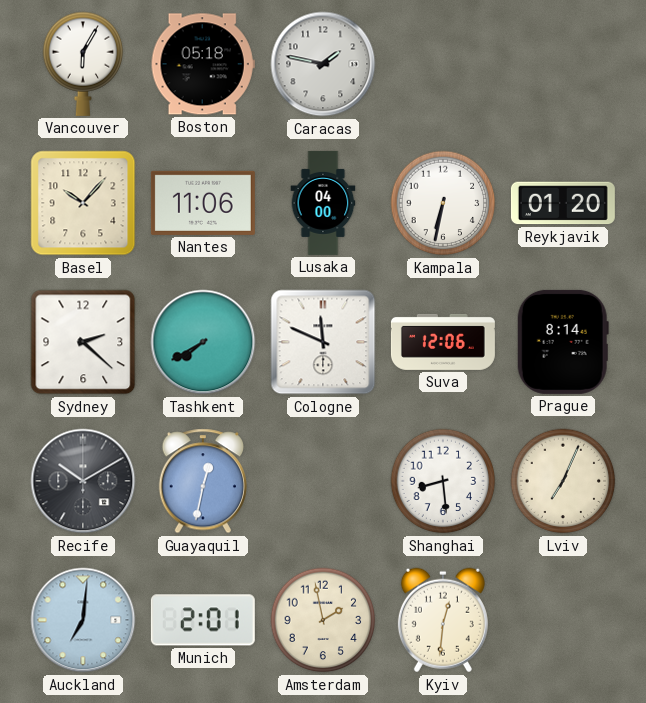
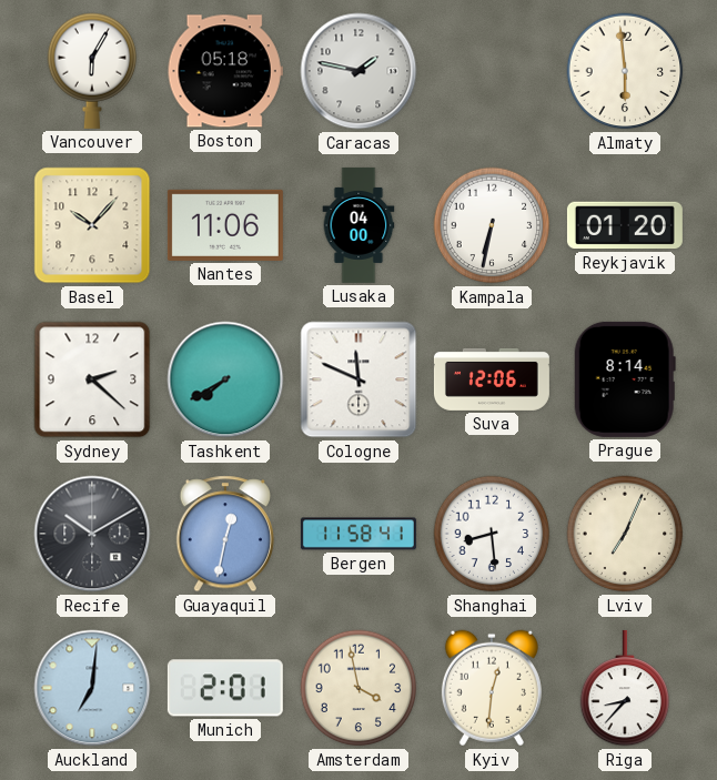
Almaty: none -> 5:59 (625, 71)
Bergen: none -> 11:58 (358, 534)
Amsterdam: 1:58 -> 3:58 (358, 688)
Riga: none -> 8:37 (625, 688)
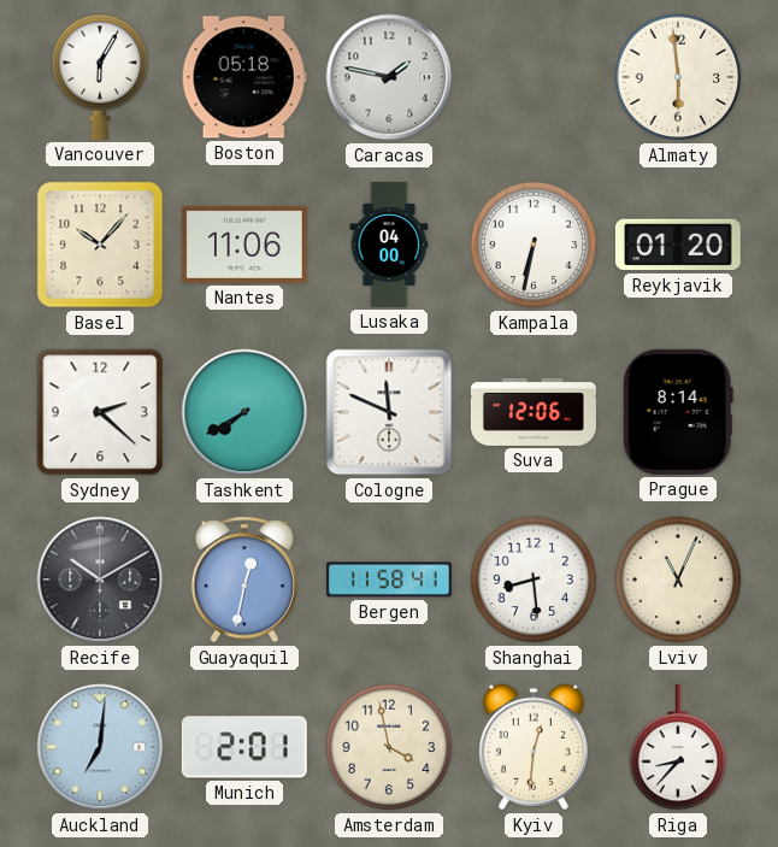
Lviv: 7:04 -> 11:04 (678, 580)
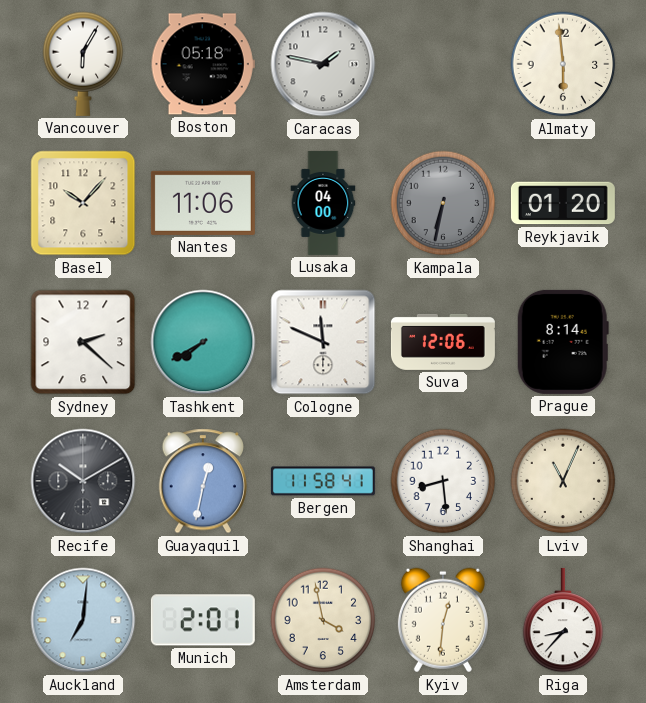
Kampala dial: white -> grey (443, 203)
